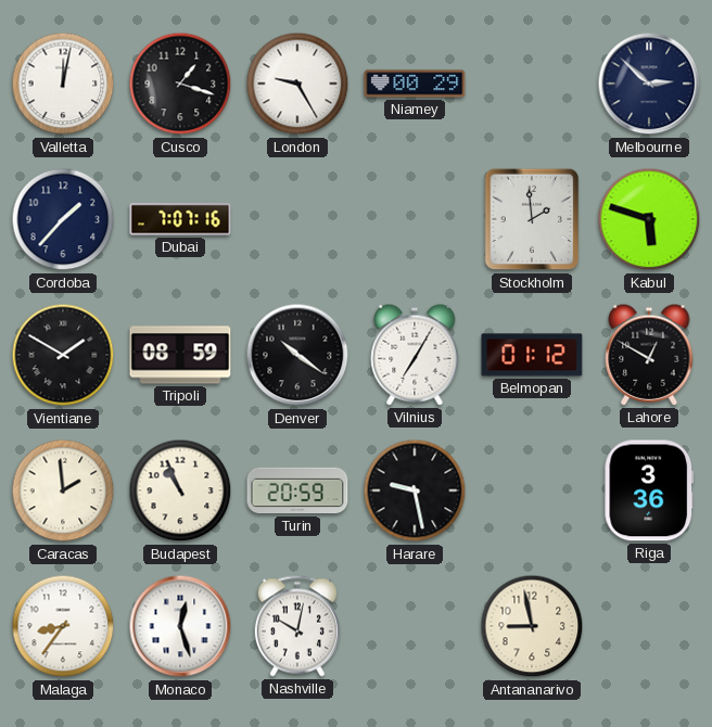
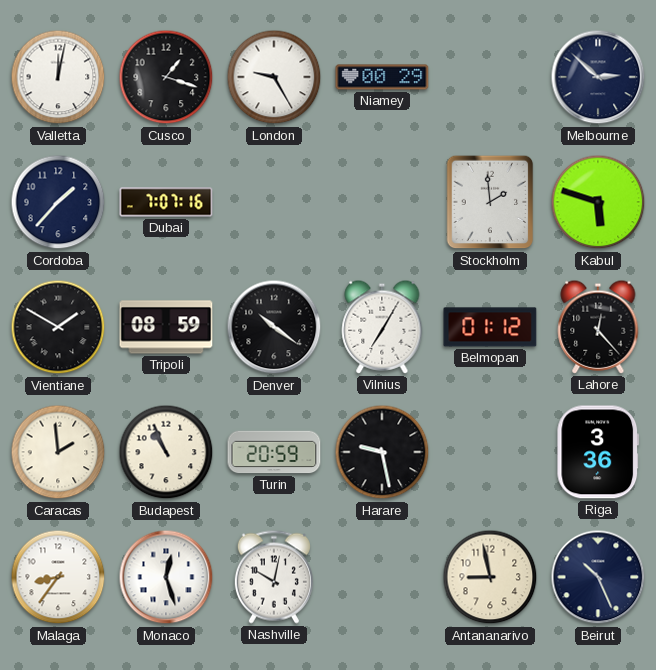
Lahore: 12:50 -> 12:23 (598, 327)
Beirut: none -> 10:26 (598, 577)
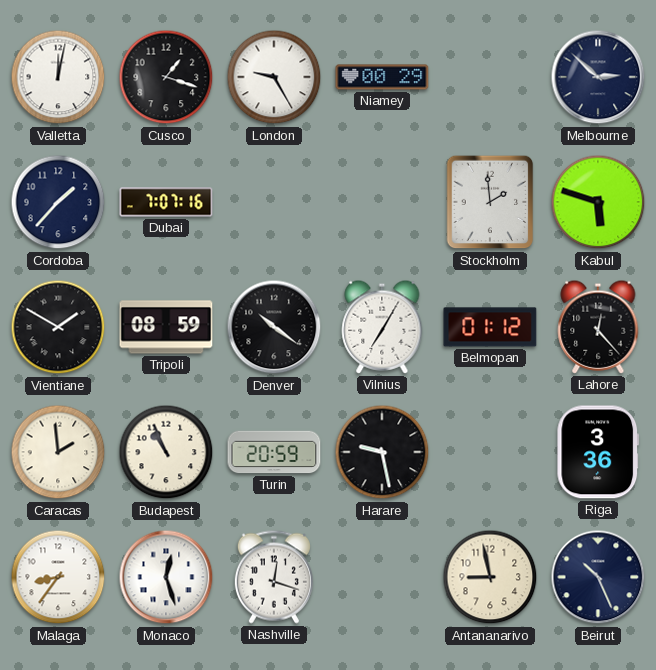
Nashville: 10:02 -> 12:18 (274, 577)
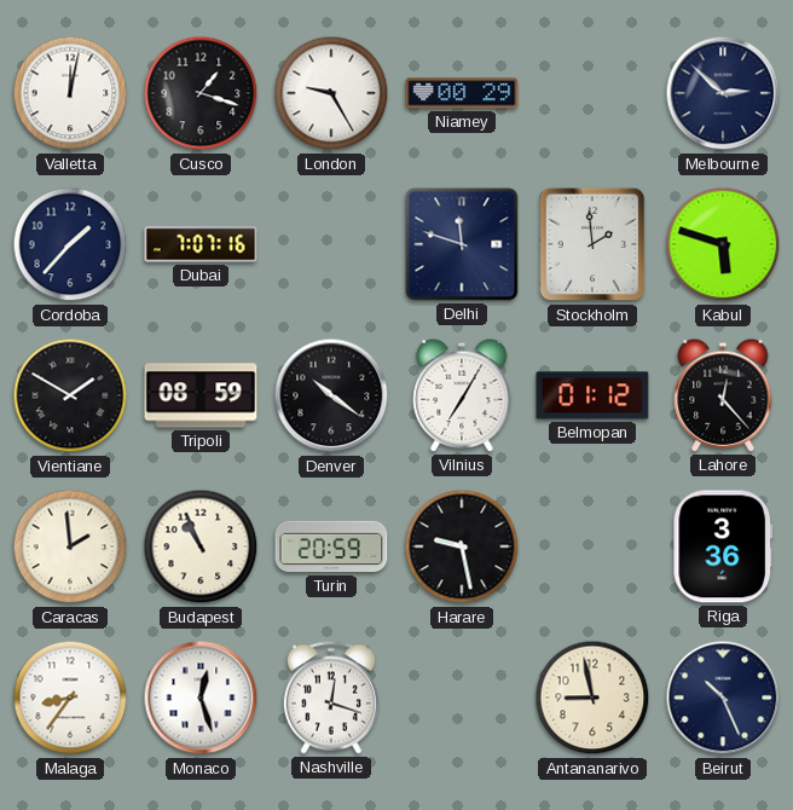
Delhi: none -> 11:48 (462, 244)
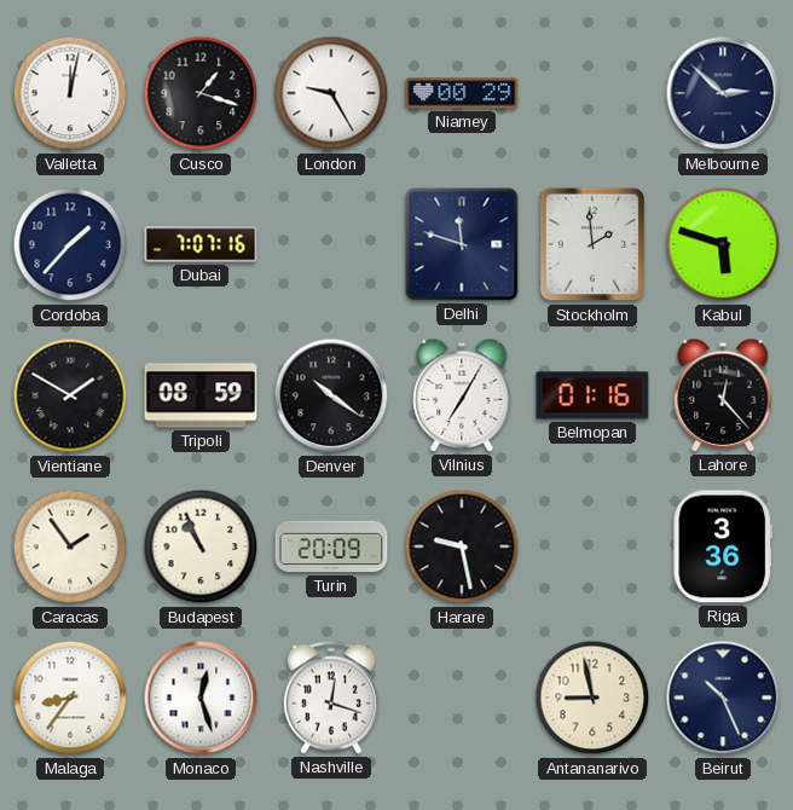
Belmopan: 01:12 -> 01:16 (592, 395)
Caracas: 1:59 -> 1:54 (70, 546)
Turin: 20:59 -> 20:09 (331, 546)
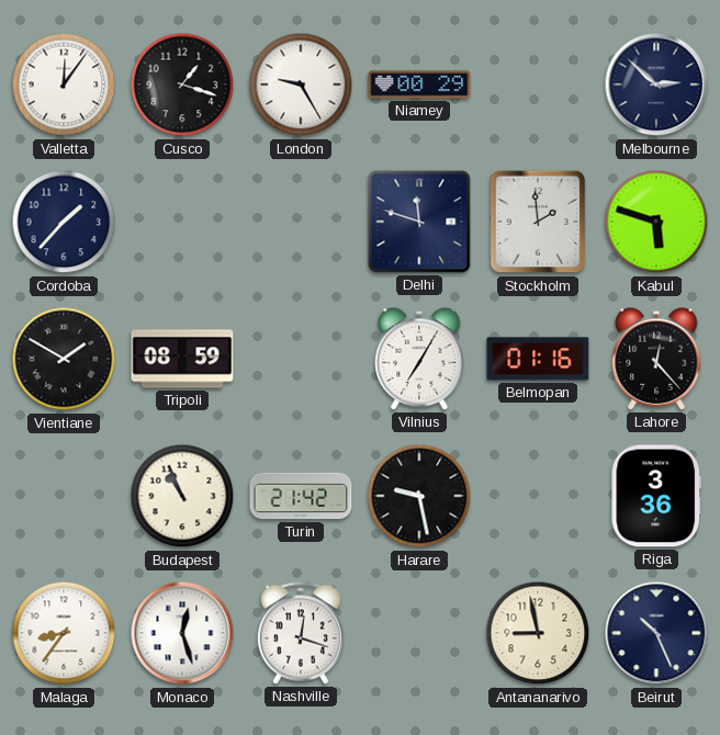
Valletta: 12:02 -> 12:06 (64, 84)
Dubai: 7:07 -> none (201, 244)
Denver: 10:21 -> none (331, 395)
Caracas: 1:54 -> none (70, 546)
Turin: 20:09 -> 21:42 (301, 496)
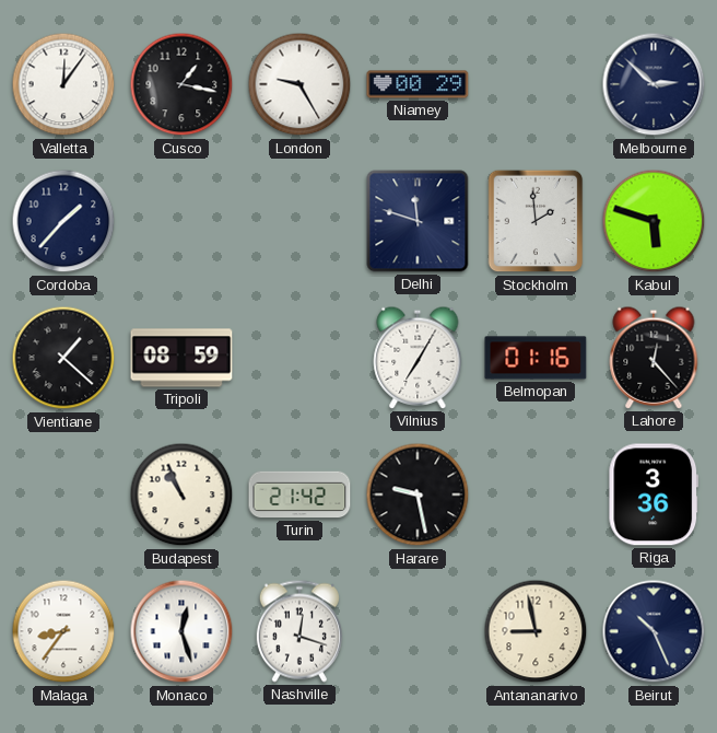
Cusco: 1:18 -> 1:17 (181, 84)
Vientiane: 1:50 -> 1:22 (63, 358)
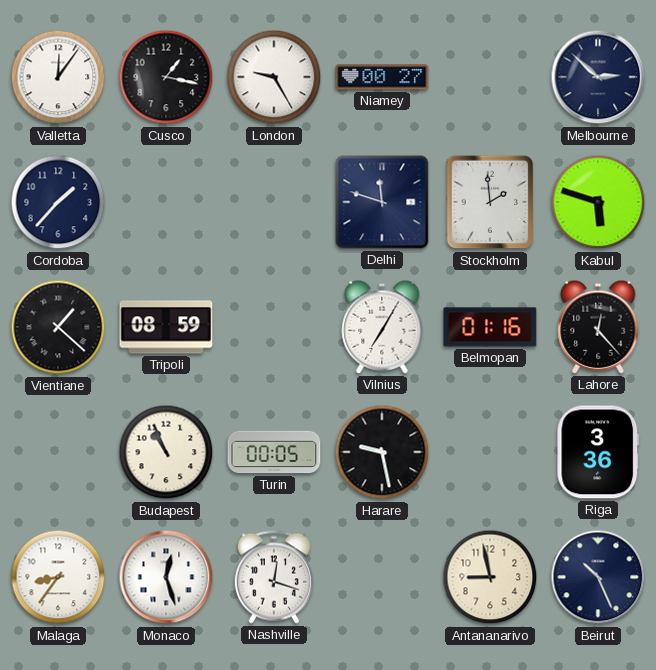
Niamey: 00:29 -> 00:27 (382, 77)
Turin: 21:42 -> 00:05 (274, 452)
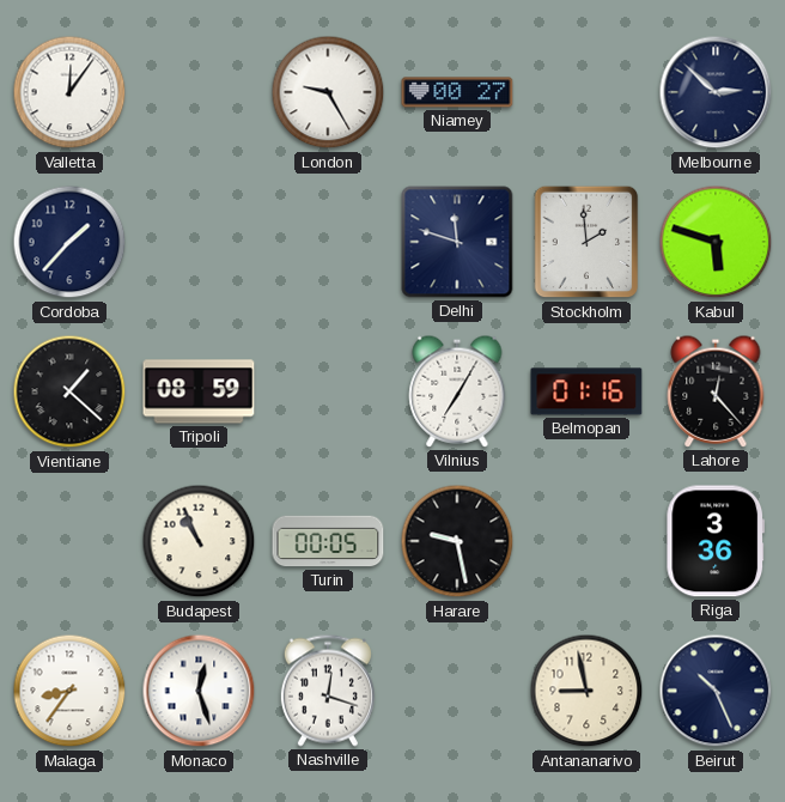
Cusco: 1:17 -> none (166, 77)
